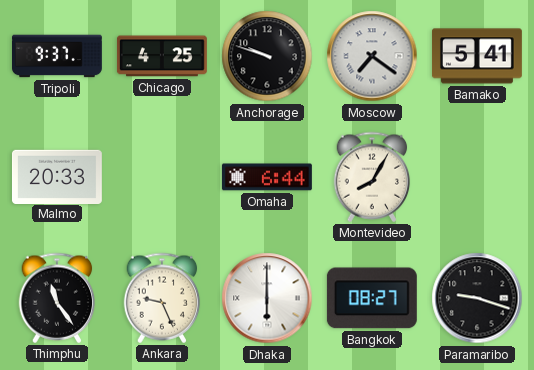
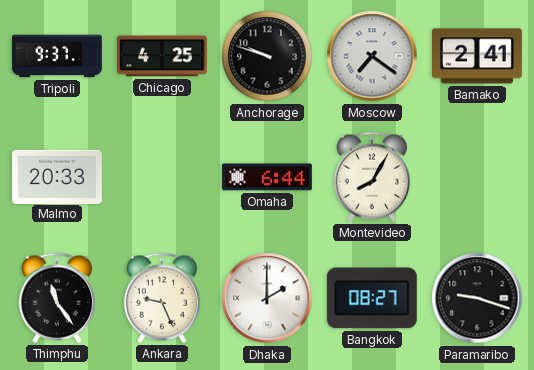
Bamako: 5:41 -> 2:41 (478, 56)
Dhaka: 6:00 -> 2:00 (267, 298)
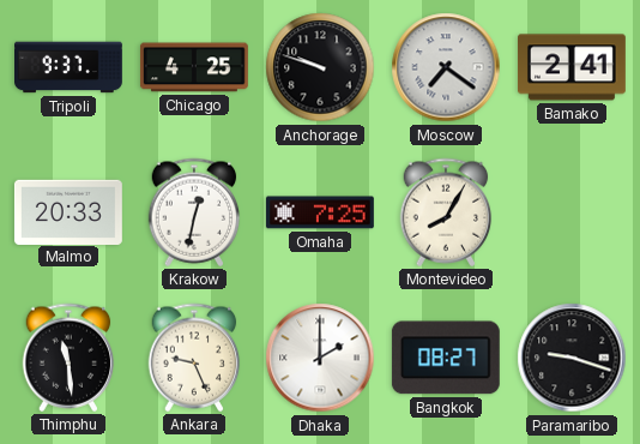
Krakow: none -> 12:32 (194, 212)
Omaha: 6:44 -> 7:25 (320, 212)
Thimphu: 11:24 -> 11:29 (68, 358)
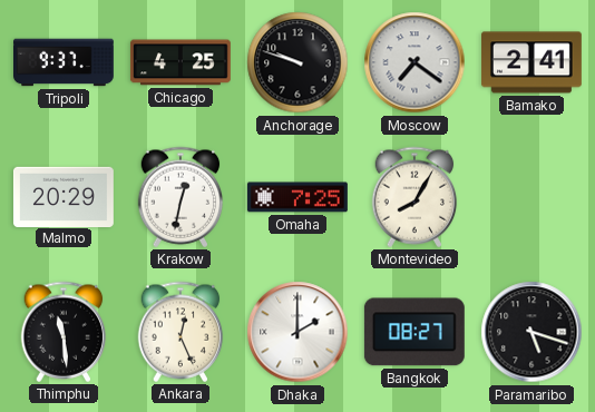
Malmo: 20:33 -> 20:29 (64, 196)
Ankara: 9:26 -> 12:26 (181, 332)
Paramaribo: 9:18 -> 5:18 (531, 332)
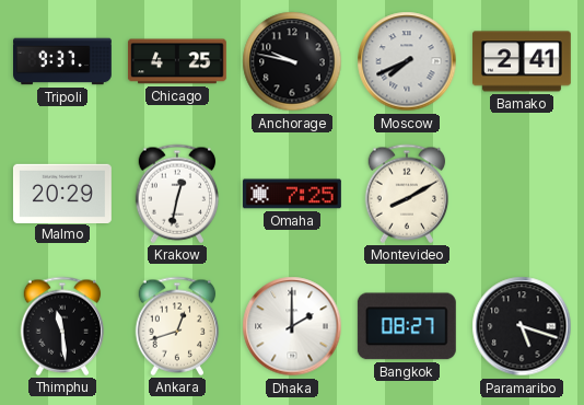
Anchorage: 9:48 -> 9:47 (292, 61)
Moscow: 7:21 -> 7:41 (407, 61)
Montevideo: 8:05 -> 8:10 (407, 194)
Ankara: 12:26 -> 12:42 (177, 326)
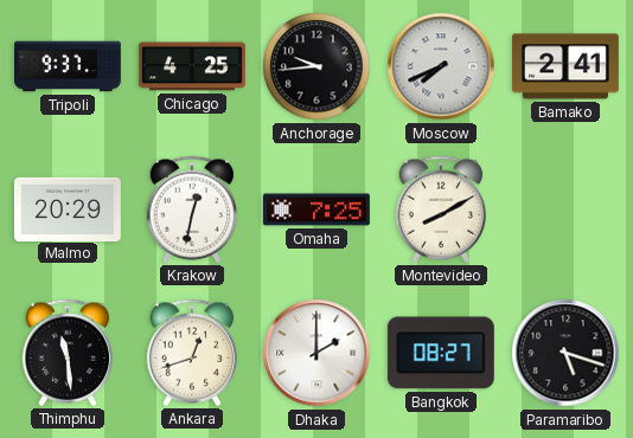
Anchorage: 9:47 -> 9:44 (316, 66)
